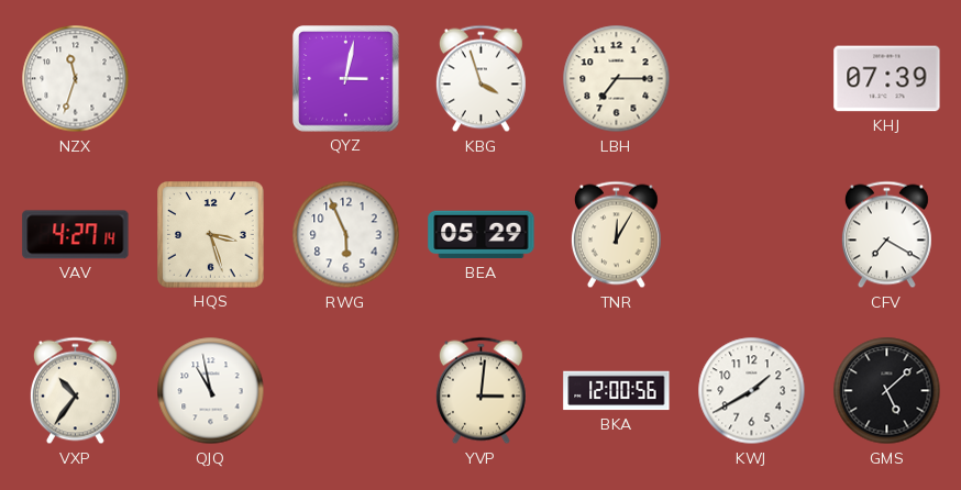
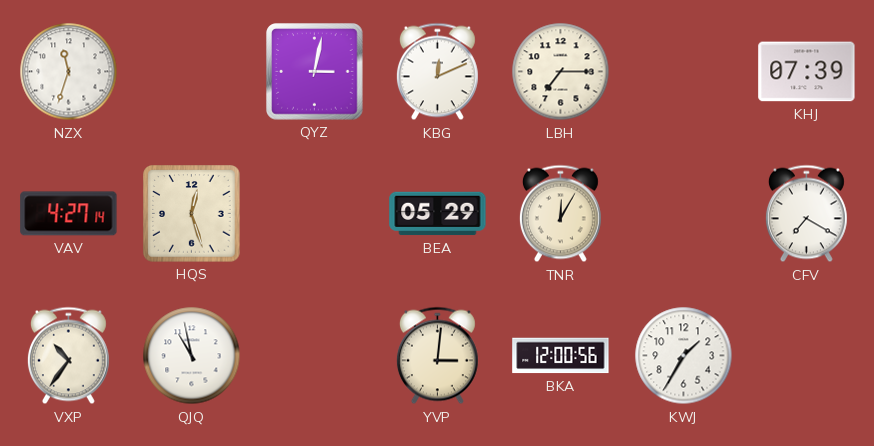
KBG: 3:57 -> 12:11 (437, 72)
HQS: 3:27 -> 12:27 (192, 214)
RWG: 5:56 -> none (346, 235)
KWJ: 1:40 -> 1:35 (684, 356)
GMS: 5:08 -> none (887, 391)
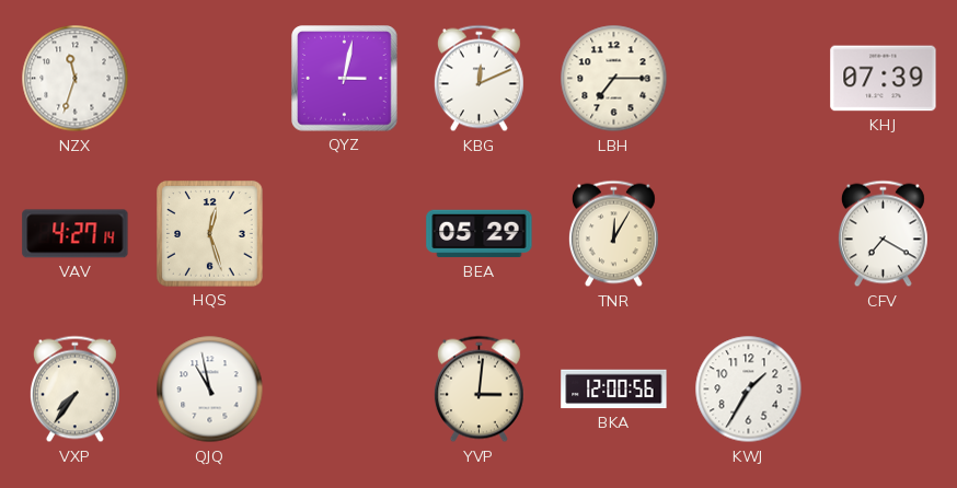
VXP: 10:36 -> 7:36 (74, 390)
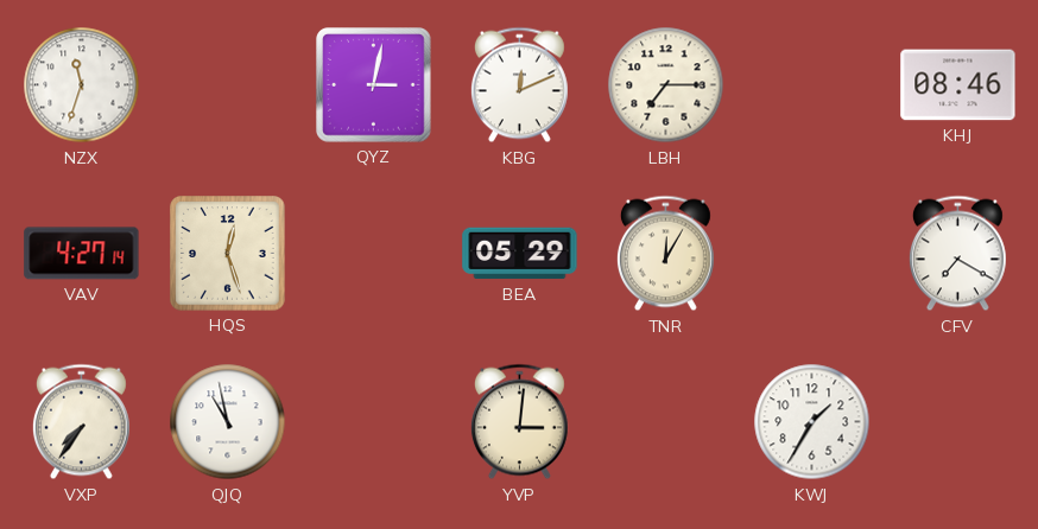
KHJ: 07:39 -> 08:46 (958, 85)
BKA: 12:00 -> none (614, 390)
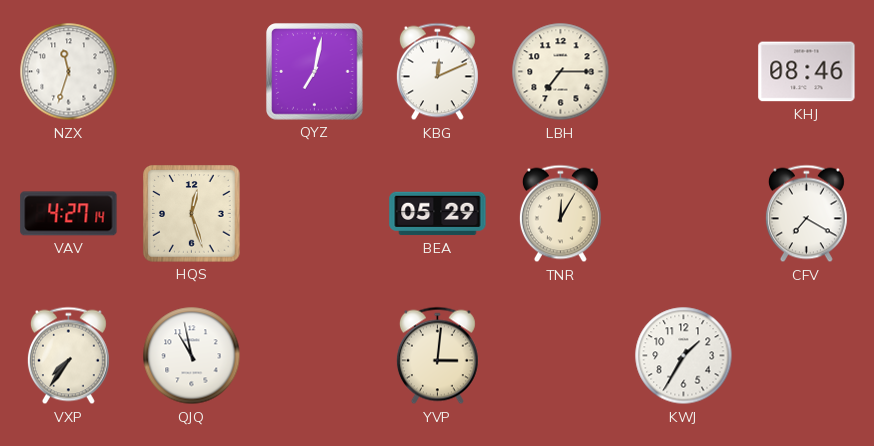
QYZ: 3:02 -> 7:02 (315, 72)
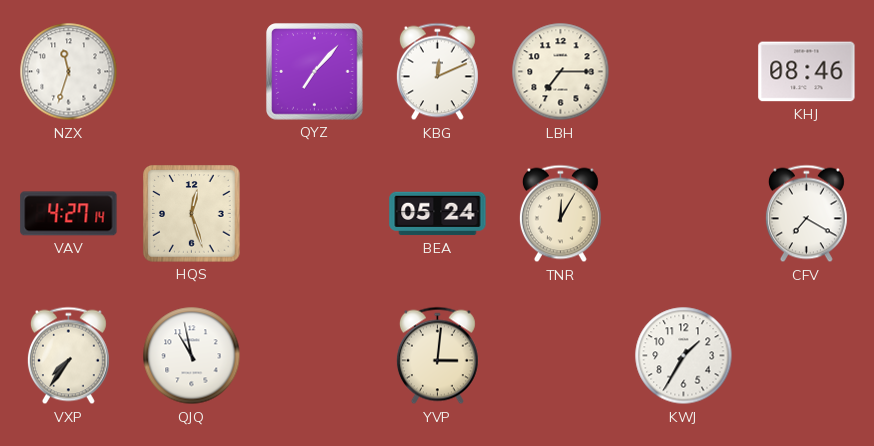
QYZ: 7:02 -> 7:07 (315, 72)
BEA: 05:29 -> 05:24 (438, 214)
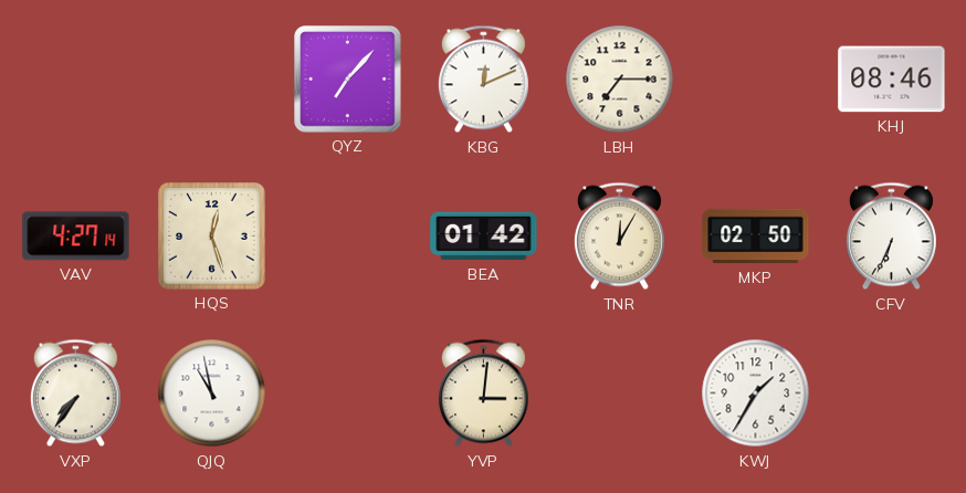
NZX: 11:33 -> none (69, 72)
BEA: 05:24 -> 01:42 (484, 237)
MKP: none -> 02:50 (756, 237)
CFV: 7:20 -> 6:34 (891, 237)
